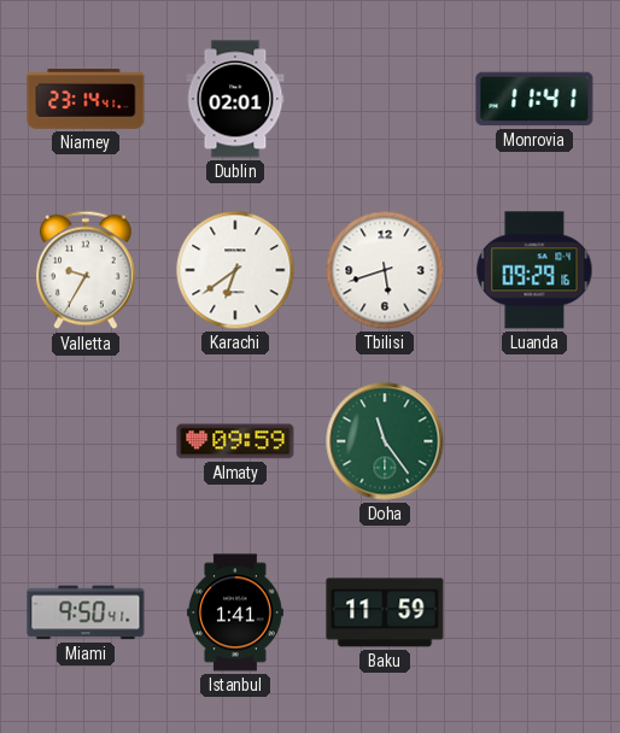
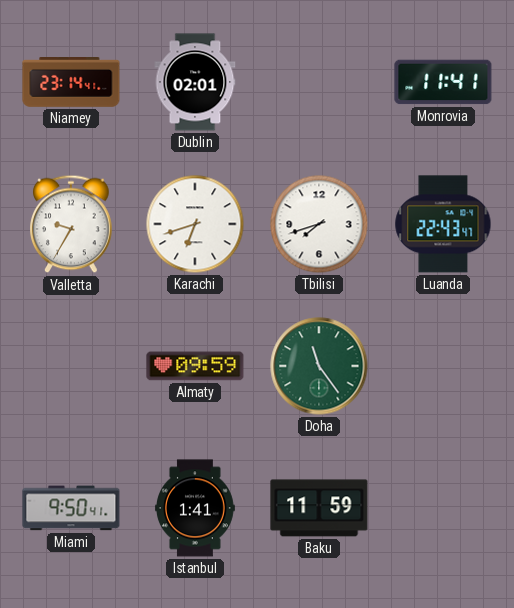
Karachi: 6:39 -> 6:42 (195, 224)
Tbilisi: 5:42 -> 7:42 (319, 224)
Luanda: 09:29 -> 22:43 (443, 224)
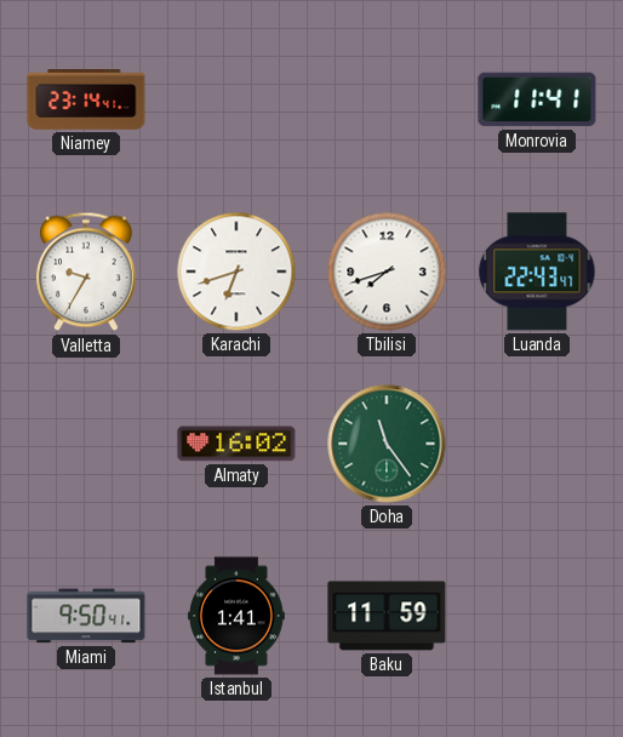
Dublin: 02:01 -> none (195, 82)
Almaty: 09:59 -> 16:02 (236, 444)
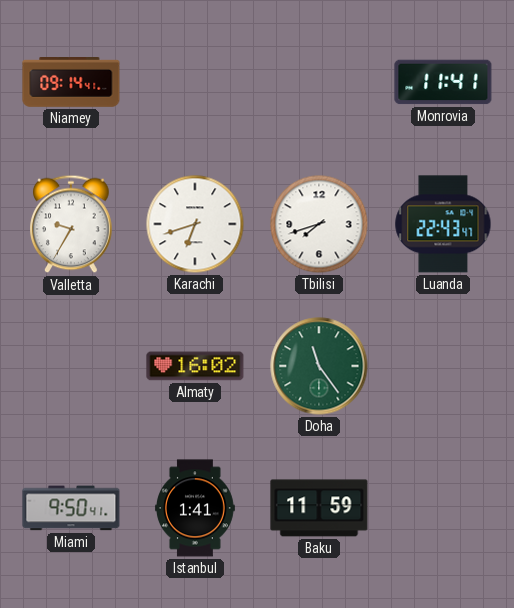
Niamey: 23:14 -> 09:14 (71, 83)
